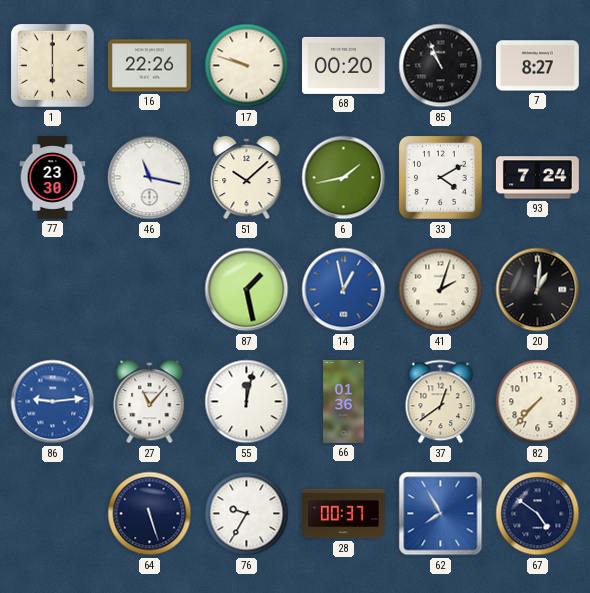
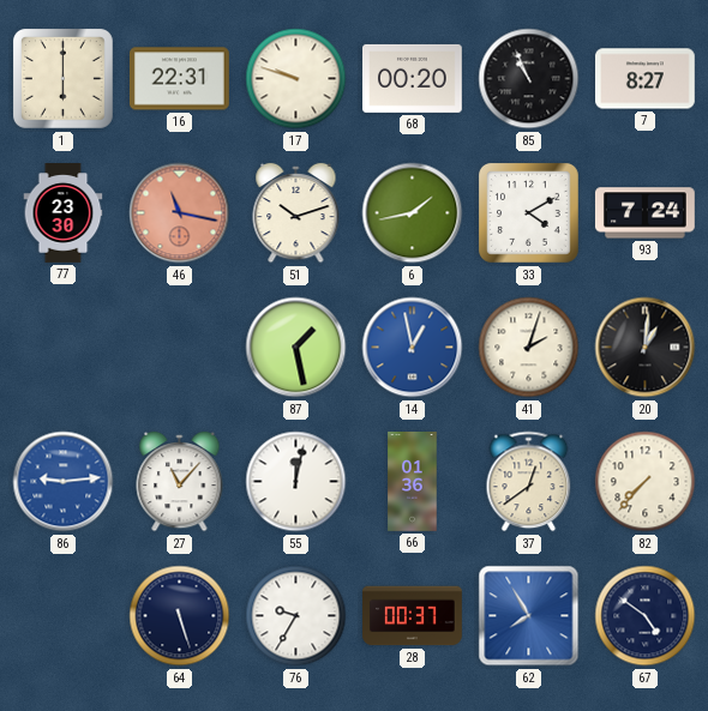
16: 22:26 -> 22:31 (179, 79)
46 dial: white -> salmon (180, 213)
51: 10:08 -> 10:12 (296, 213)
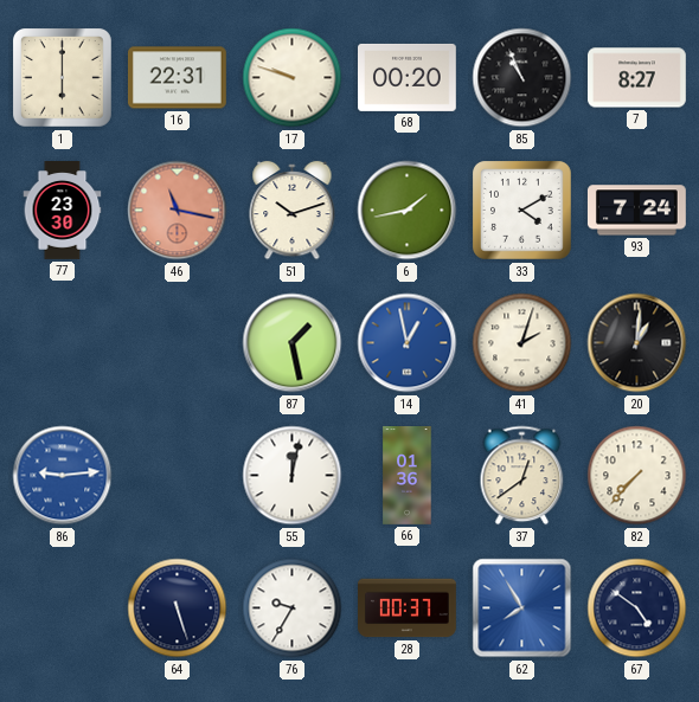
27: 11:07 -> none (180, 482)
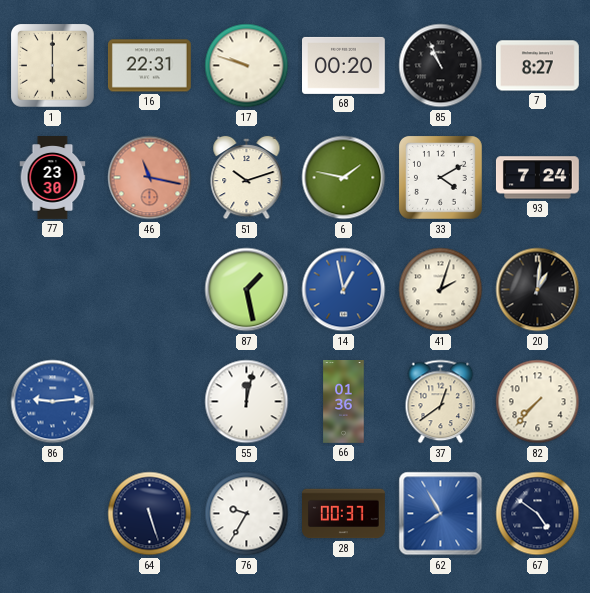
6: 1:43 -> 1:47 (344, 178)
